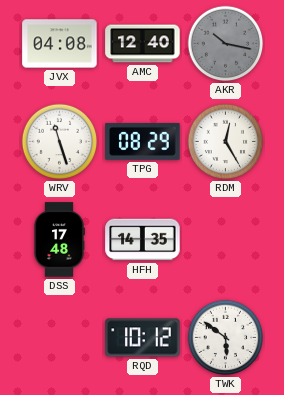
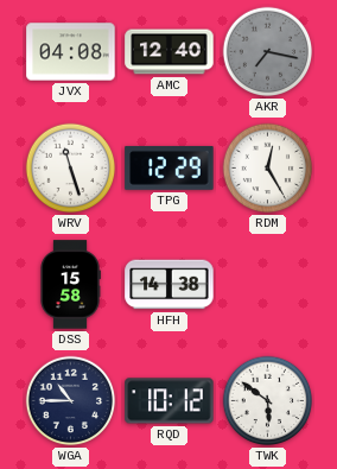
AKR: 10:17 -> 7:17 (268, 52)
TPG: 08:29 -> 12:29 (170, 167)
DSS: 17:48 -> 15:58 (70, 285)
HFH: 14:35 -> 14:38 (170, 285)
WGA: none -> 10:45 (71, 401)
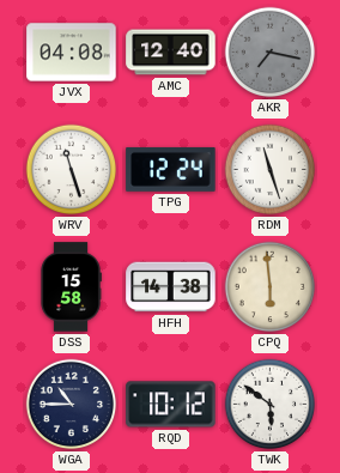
TPG: 12:29 -> 12:24 (171, 169)
RDM: 12:25 -> 11:27 (271, 170)
CPQ: none -> 5:59 (271, 287)
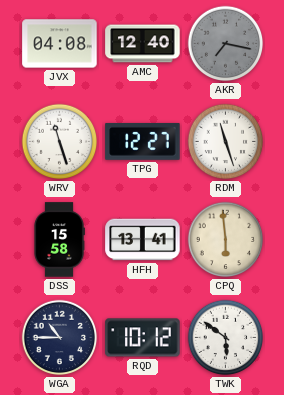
TPG: 12:24 -> 12:27 (143, 141)
HFH: 14:38 -> 13:41 (143, 240)
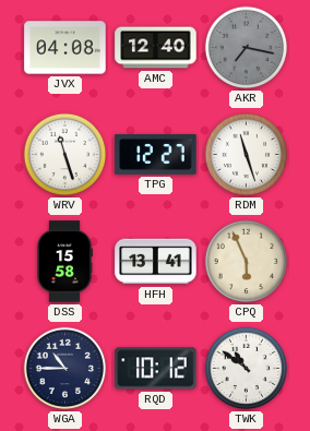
CPQ: 5:59 -> 5:56 (247, 262)
TWK: 5:51 -> 10:51 (247, 369)
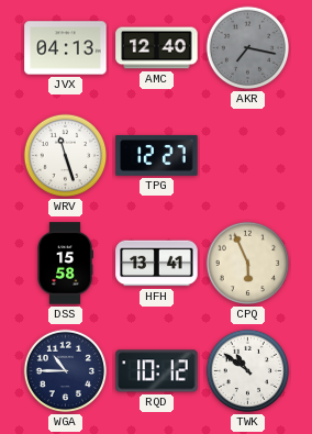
JVX: 04:08 -> 04:13 (66, 48)
RDM: 11:27 -> none (247, 155)
